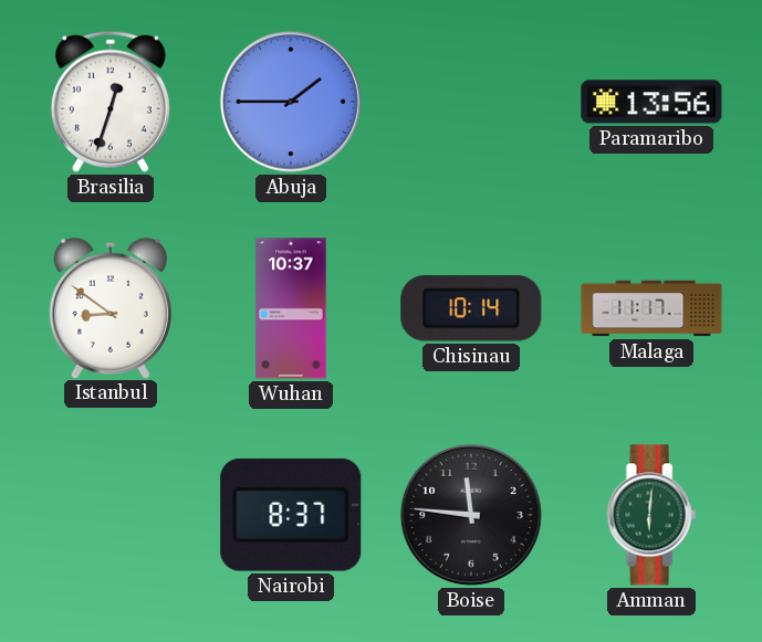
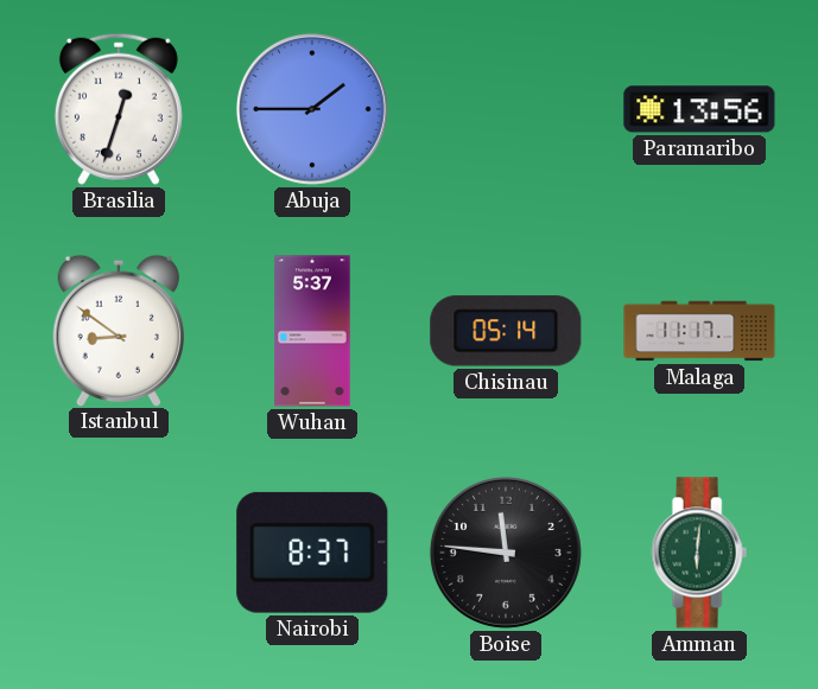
Wuhan: 10:37 -> 5:37 (312, 331)
Chisinau: 10:14 -> 05:14 (506, 331)
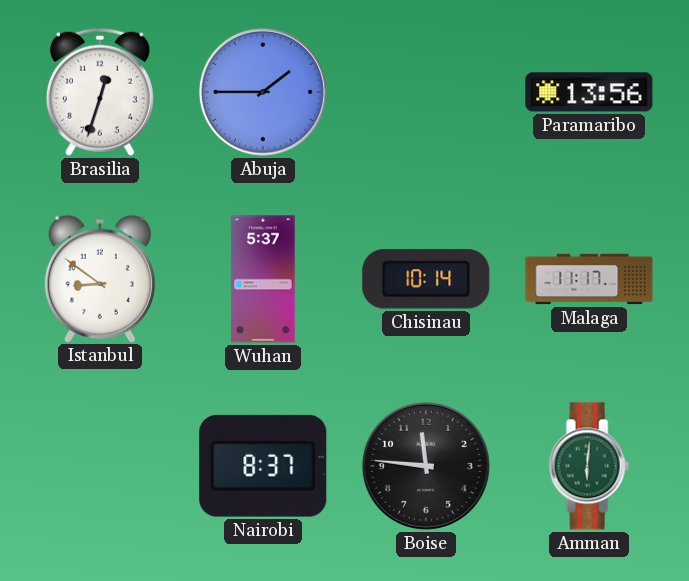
Chisinau: 05:14 -> 10:14 (426, 279)
